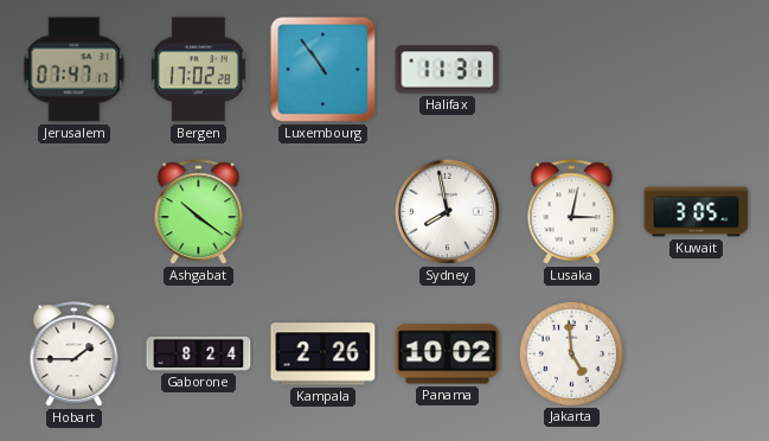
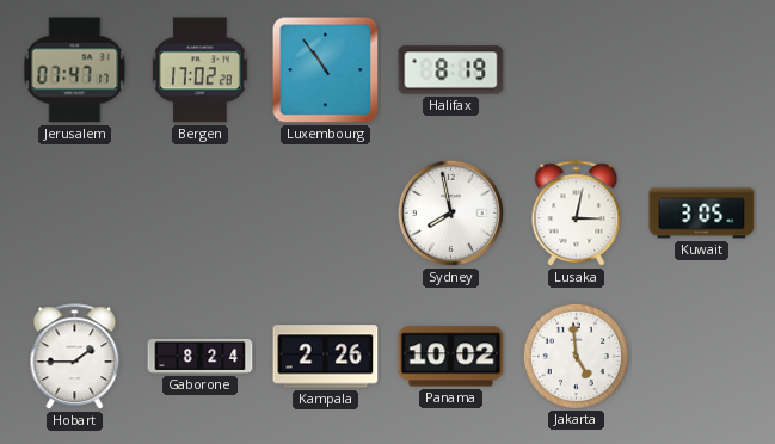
Halifax: 11:31 -> 8:19 (451, 70)
Ashgabat: 10:21 -> none (199, 212)
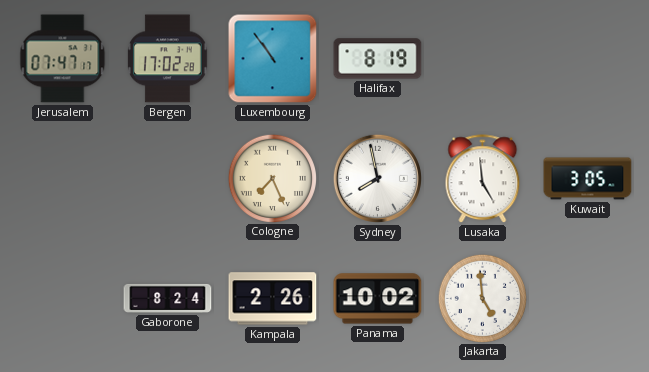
Cologne: none -> 7:26 (272, 178)
Lusaka: 3:02 -> 4:59 (483, 179)
Hobart: 1:45 -> none (75, 357)
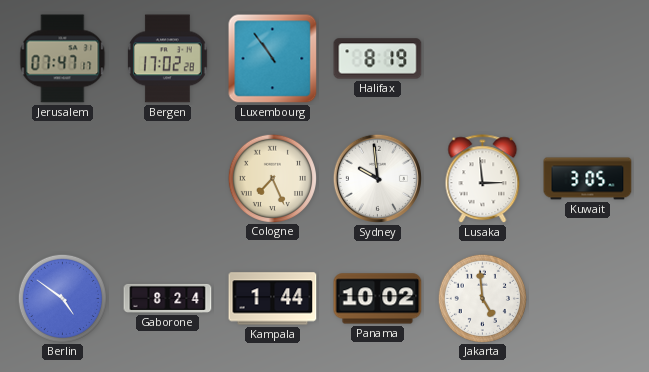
Sydney: 7:58 -> 9:59 (377, 178)
Lusaka: 4:59 -> 2:59 (483, 179)
Berlin: none -> 4:51 (62, 298)
Kampala: 2:26 -> 1:44 (273, 299)
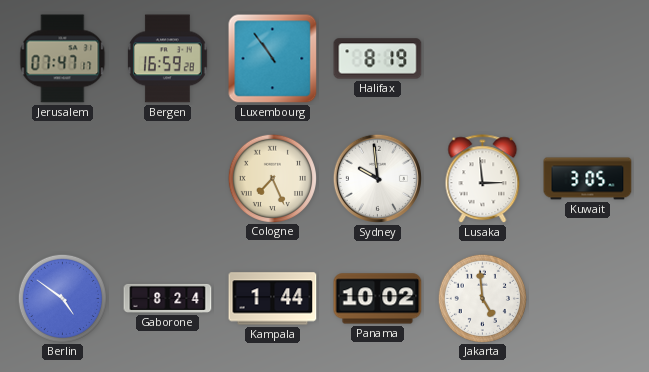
Bergen: 17:02 -> 16:59 (168, 59)
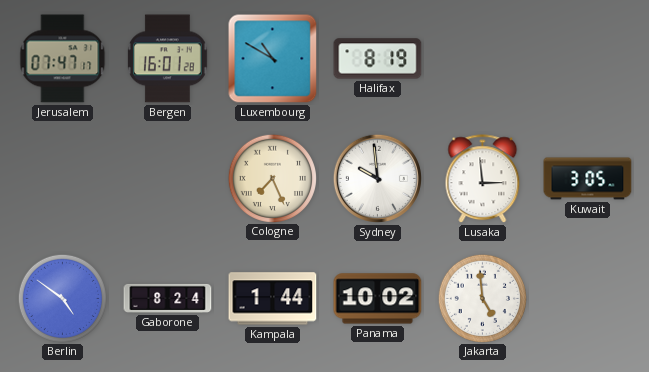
Bergen: 16:59 -> 16:01 (168, 59)
Luxembourg: 10:54 -> 10:50 (273, 59)
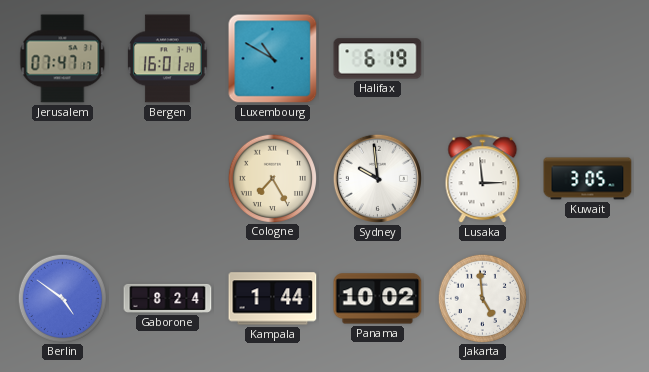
Halifax: 8:19 -> 6:19 (378, 59)
Cologne: 7:26 -> 7:25 (272, 178)
